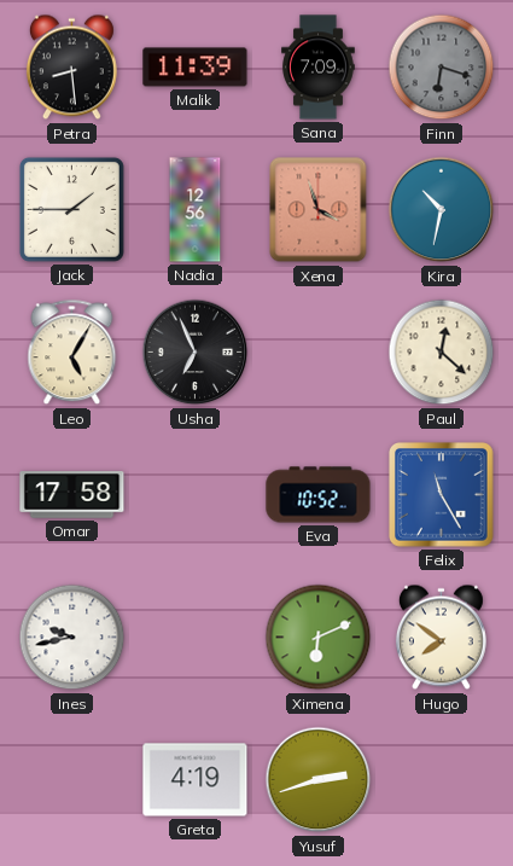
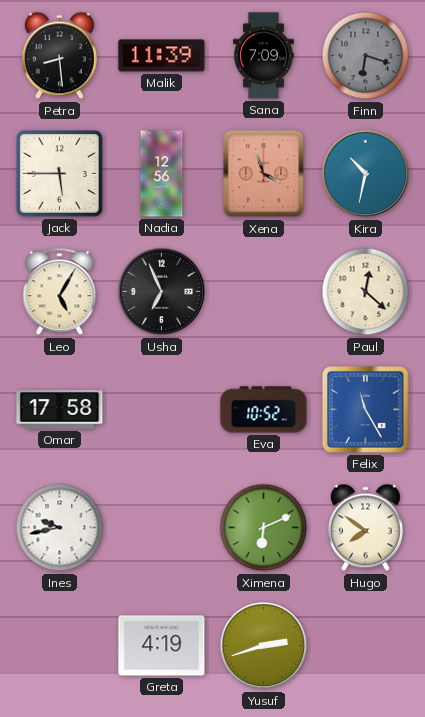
Jack: 1:45 -> 5:45 (59, 173)
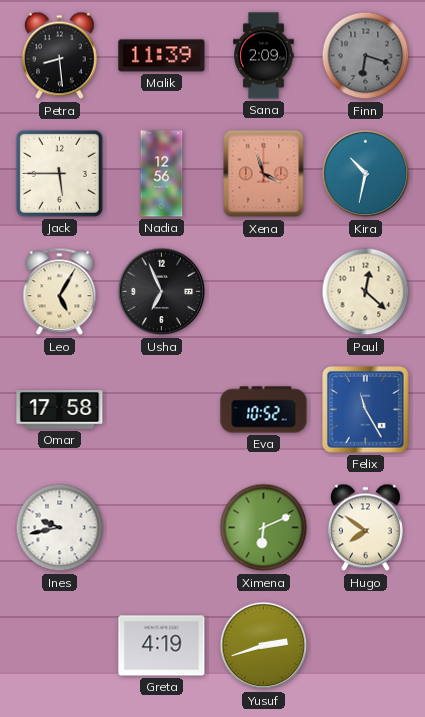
Sana: 7:09 -> 2:09 (264, 56)
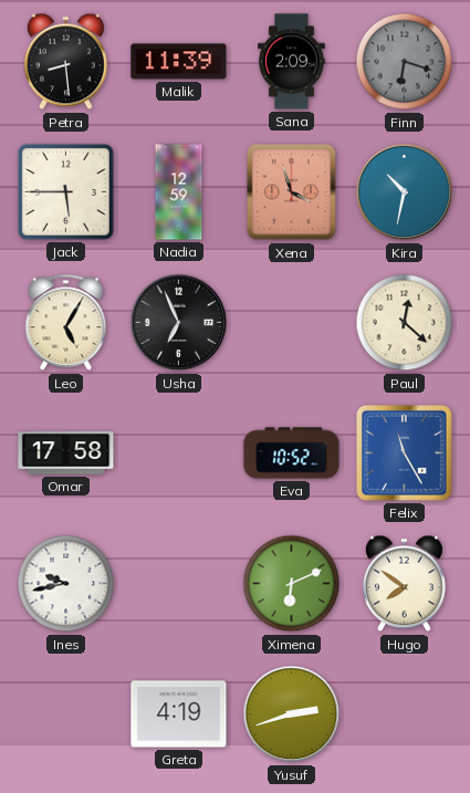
Nadia: 12:56 -> 12:59 (179, 192)
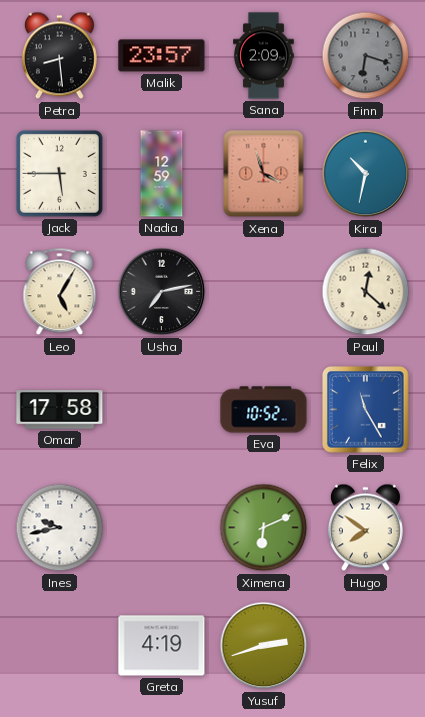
Malik: 11:39 -> 23:57 (162, 56)
Usha: 6:56 -> 7:13 (162, 292)
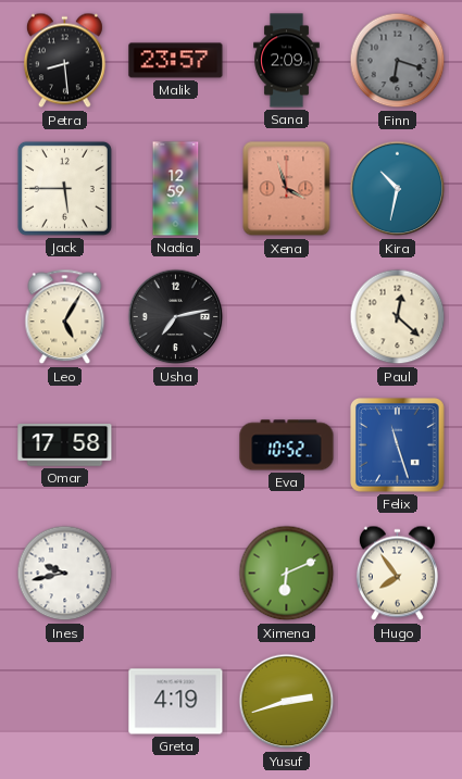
Felix: 11:25 -> 11:27 (398, 445)
Hugo: 7:51 -> 7:54 (397, 574)
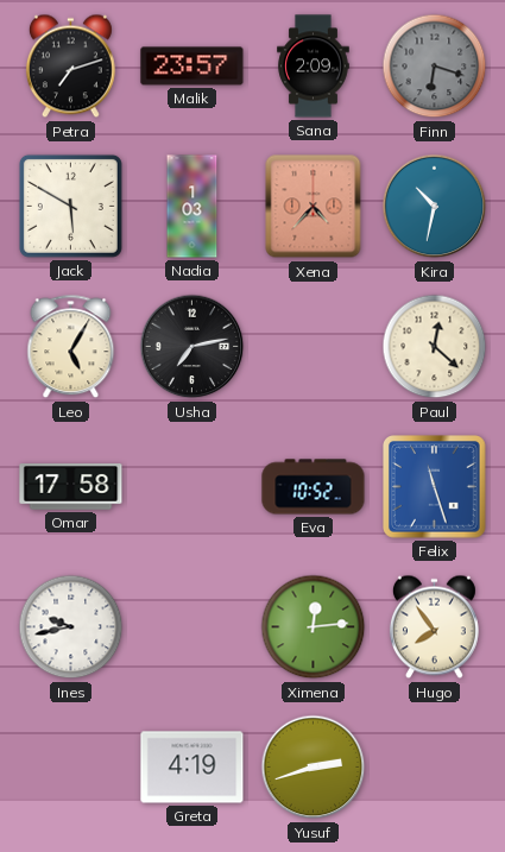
Petra: 8:29 -> 7:12 (70, 67)
Jack: 5:45 -> 5:50 (70, 206)
Nadia: 12:59 -> 1:03 (192, 207)
Xena: 3:57 -> 4:37 (314, 207)
Ximena: 6:11 -> 12:14 (314, 627)
